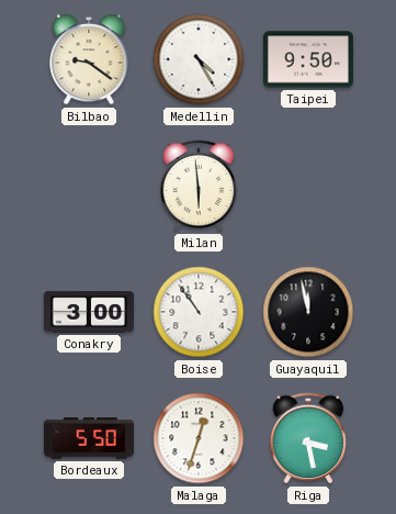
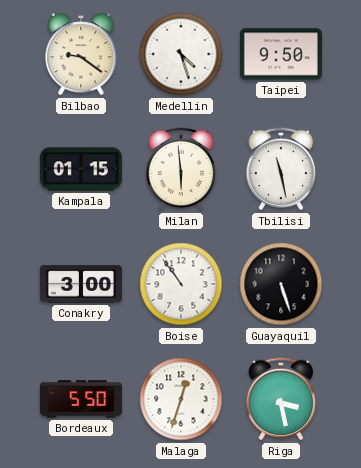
Medellin: 4:25 -> 4:27 (181, 54)
Kampala: none -> 01:15 (81, 169)
Tbilisi: none -> 11:28 (281, 169)
Guayaquil: 11:58 -> 5:27 (281, 284)
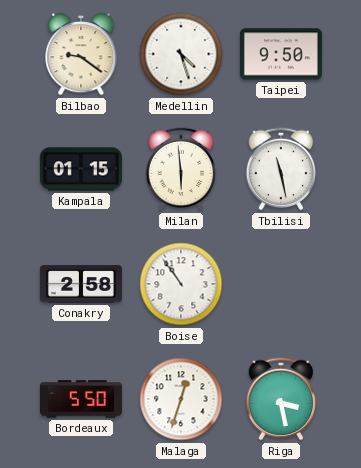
Conakry: 3:00 -> 2:58 (81, 284)
Guayaquil: 5:27 -> none (281, 284)
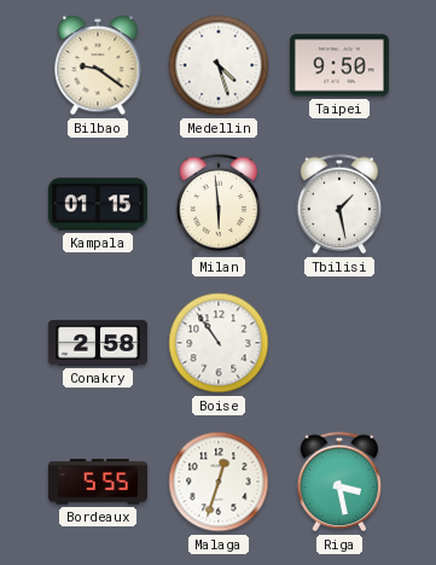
Tbilisi: 11:28 -> 1:28 (339, 204)
Bordeaux: 5:50 -> 5:55 (98, 482)
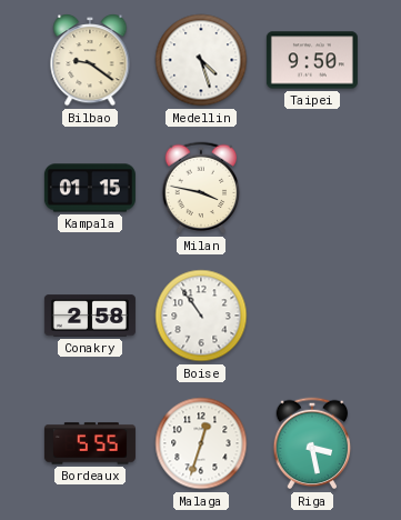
Milan: 5:59 -> 3:47 (201, 188)
Tbilisi: 1:28 -> none (339, 204)
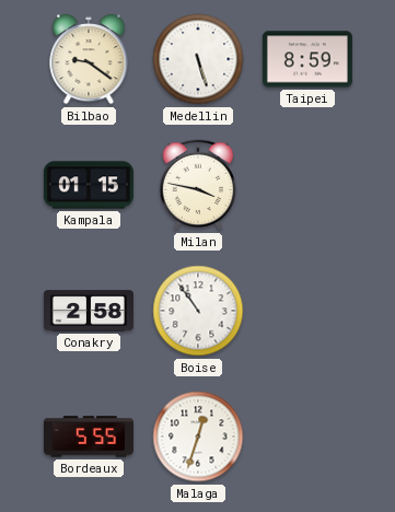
Medellin: 4:27 -> 5:27 (198, 59)
Taipei: 9:50 -> 8:59 (307, 59)
Riga: 3:28 -> none (312, 443)
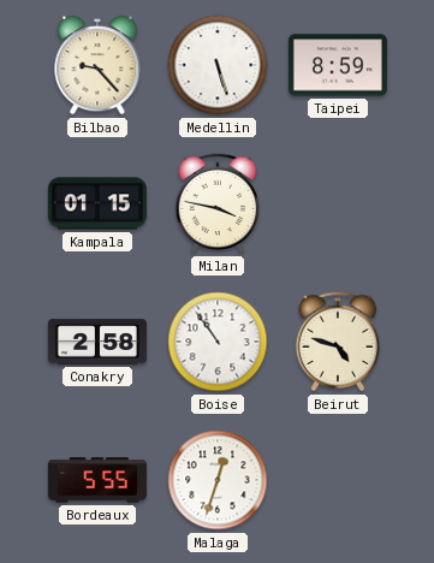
Bilbao: 9:21 -> 9:23 (97, 66)
Beirut: none -> 4:48 (338, 342)
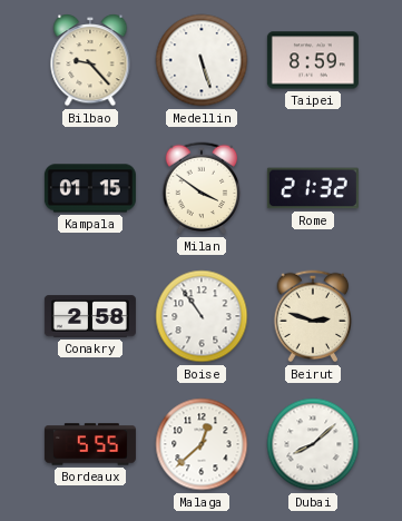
Milan: 3:47 -> 3:51 (202, 188)
Rome: none -> 21:32 (313, 188)
Beirut: 4:48 -> 2:48 (313, 316)
Malaga: 12:33 -> 12:38 (202, 444)
Dubai: none -> 8:08 (313, 444)
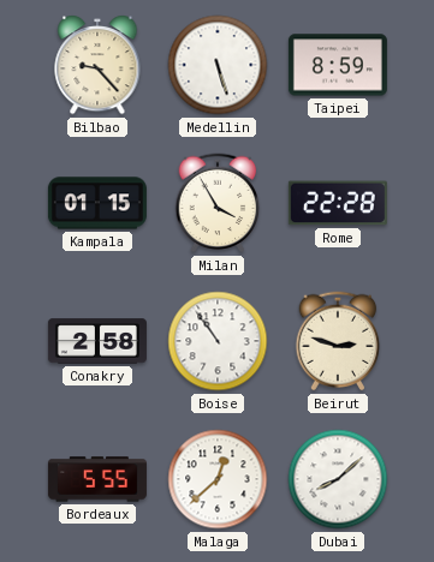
Milan: 3:51 -> 3:55 (218, 203)
Rome: 21:32 -> 22:28 (338, 203)
